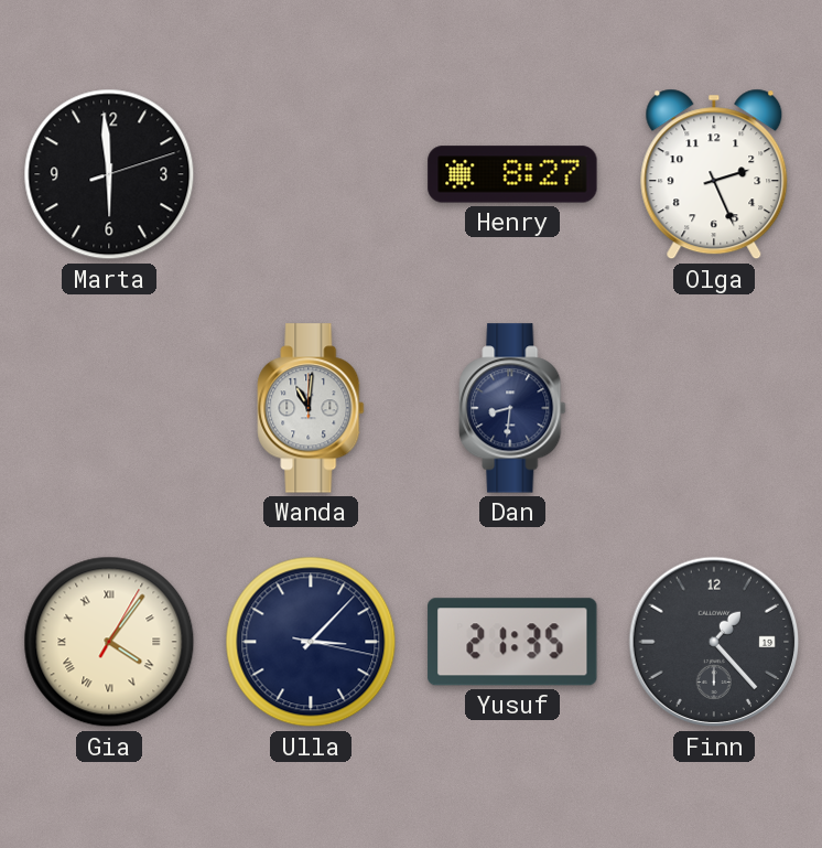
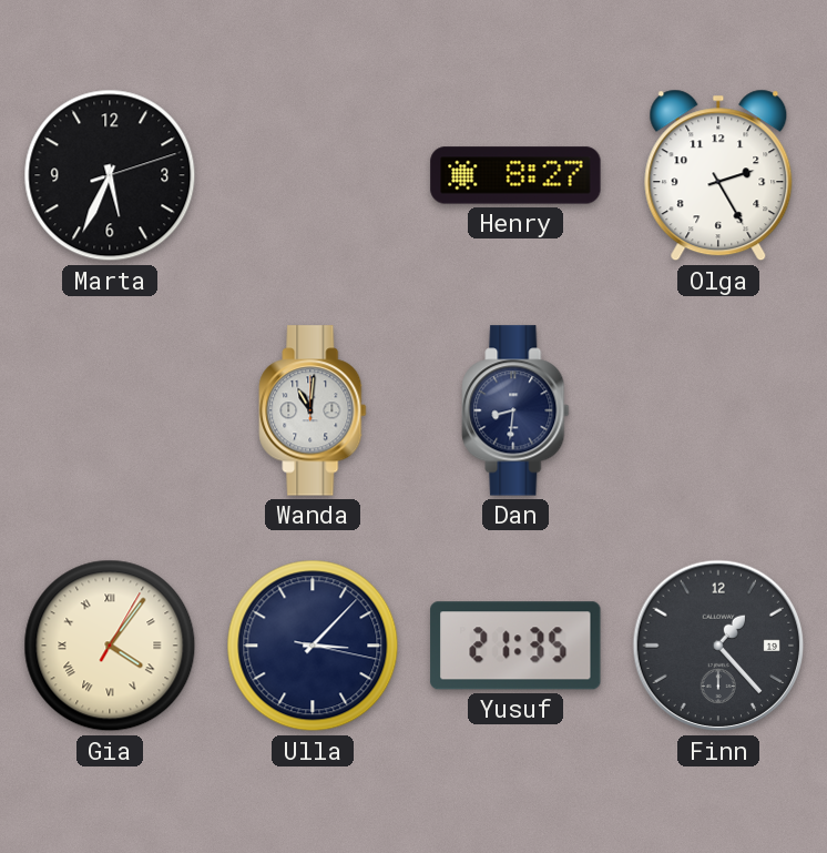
Marta: 5:59 -> 5:34 (110, 175)
Olga: 2:26 -> 2:25 (718, 175)
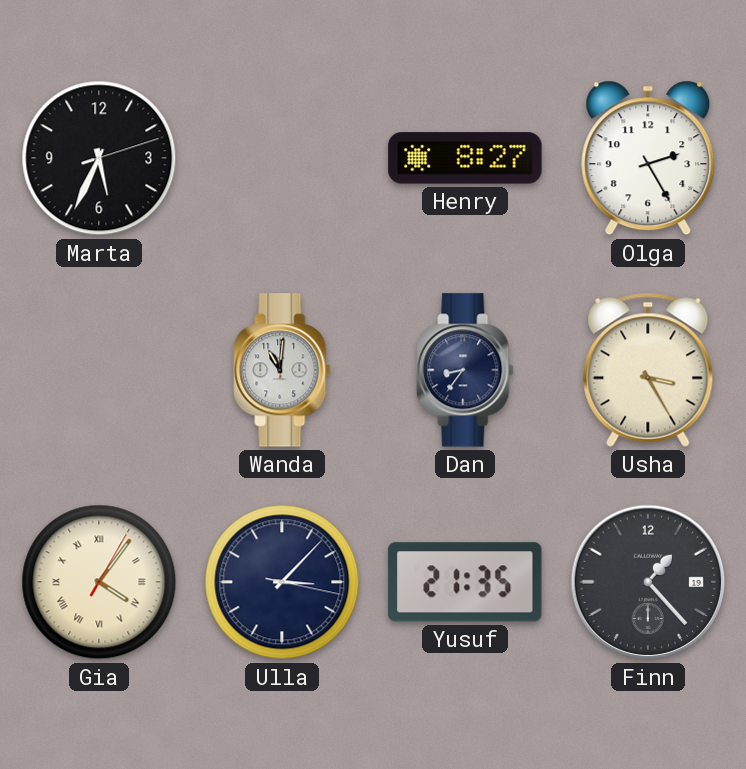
Dan: 8:31 -> 8:36 (465, 370)
Usha: none -> 3:25 (648, 370)
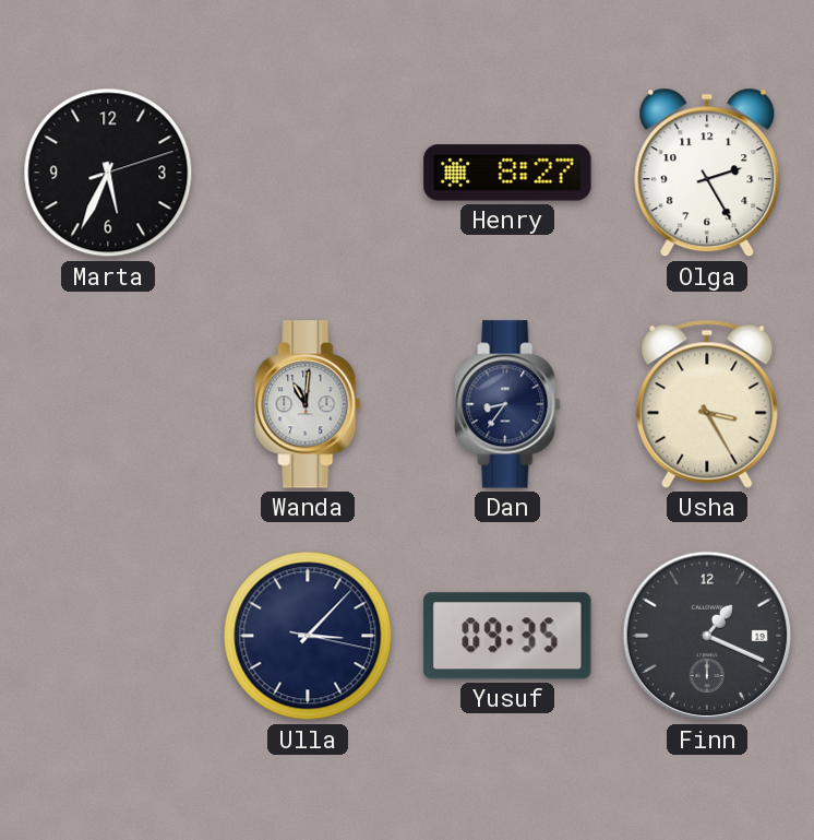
Gia: 4:06 -> none (99, 582)
Yusuf: 21:35 -> 09:35 (507, 636)
Finn: 1:23 -> 1:19 (707, 636)
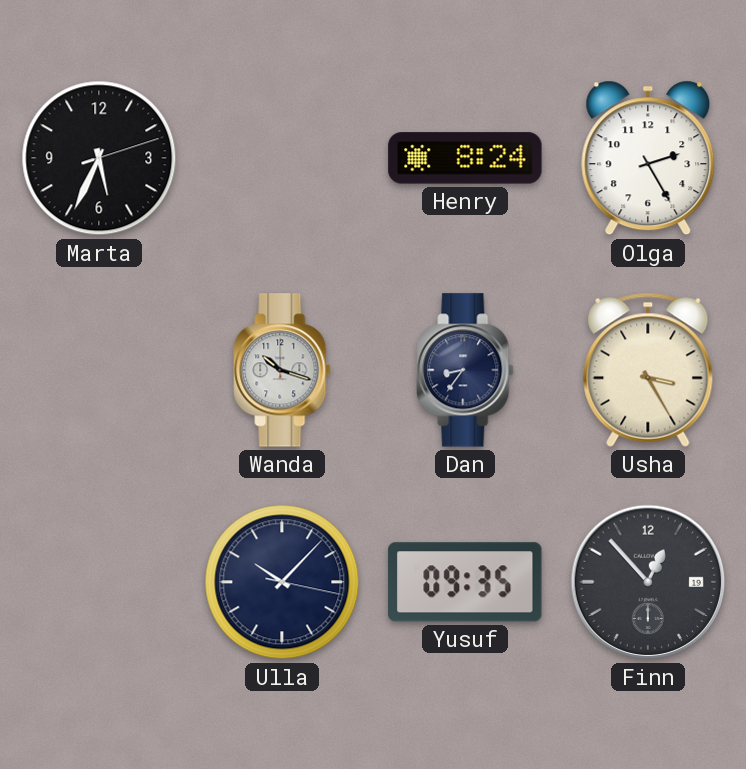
Henry: 8:27 -> 8:24 (465, 158)
Wanda: 11:01 -> 10:18 (282, 370)
Ulla: 3:07 -> 10:07 (282, 582)
Finn: 1:19 -> 12:53 (648, 582)
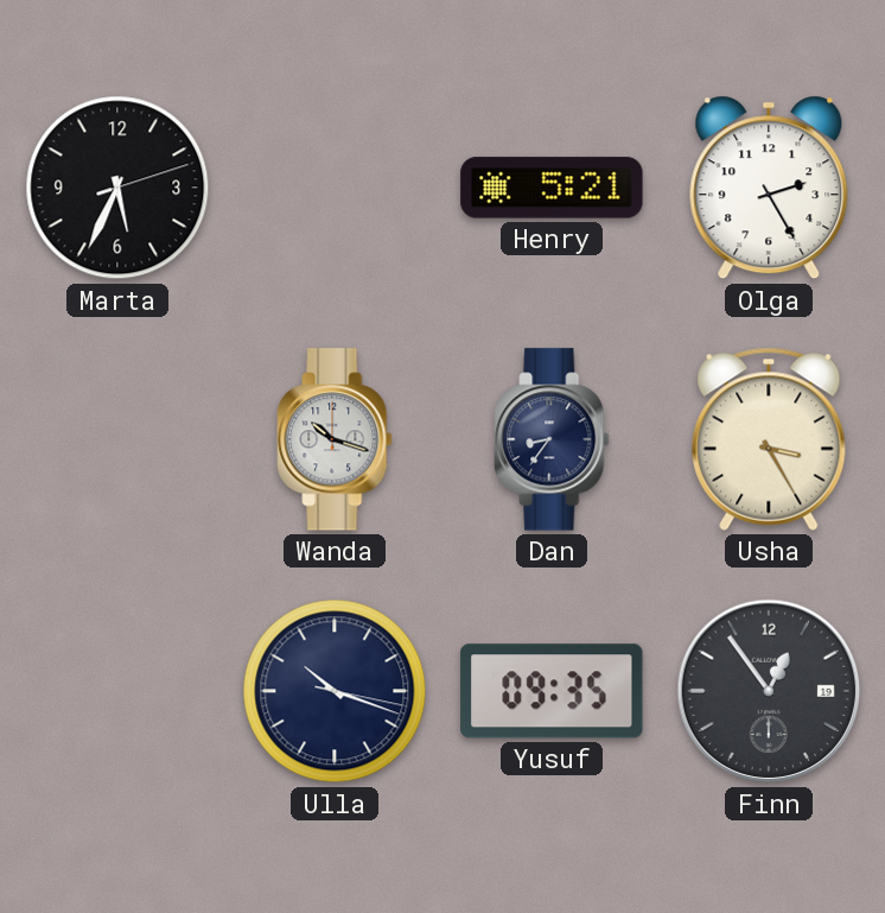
Henry: 8:24 -> 5:21 (552, 188)
Ulla: 10:07 -> 10:18 (335, 691)
Finn: 12:53 -> 12:54 (769, 691)
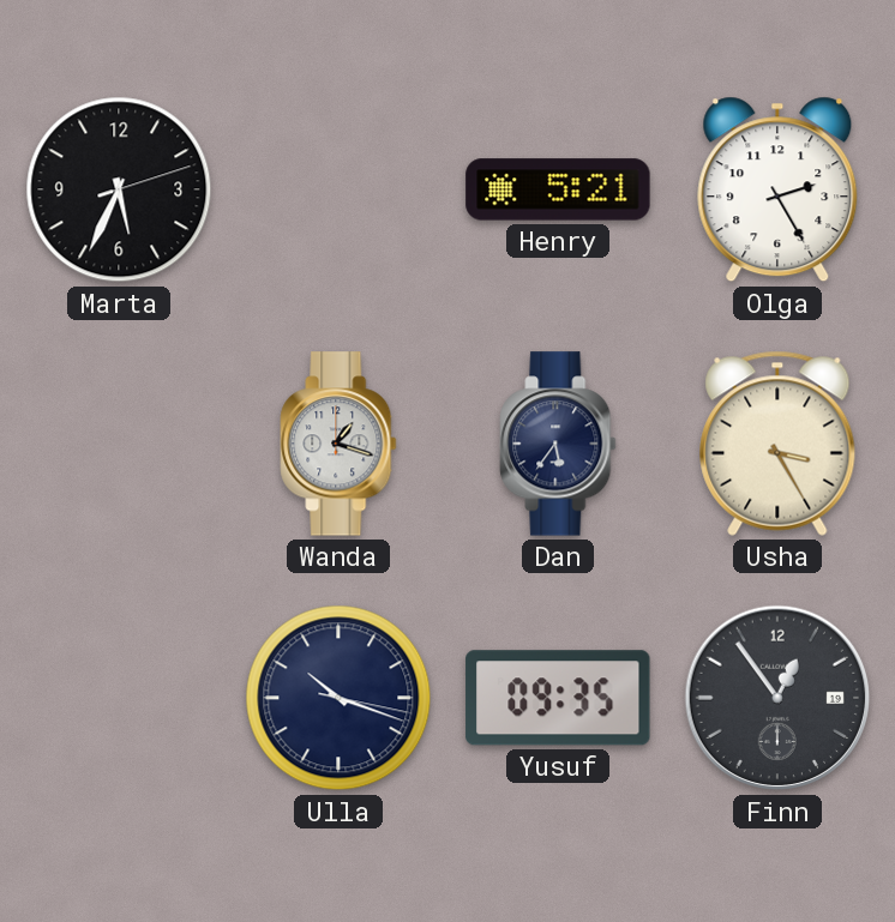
Wanda: 10:18 -> 1:18 (338, 444)
Dan: 8:36 -> 5:36 (558, 444)
